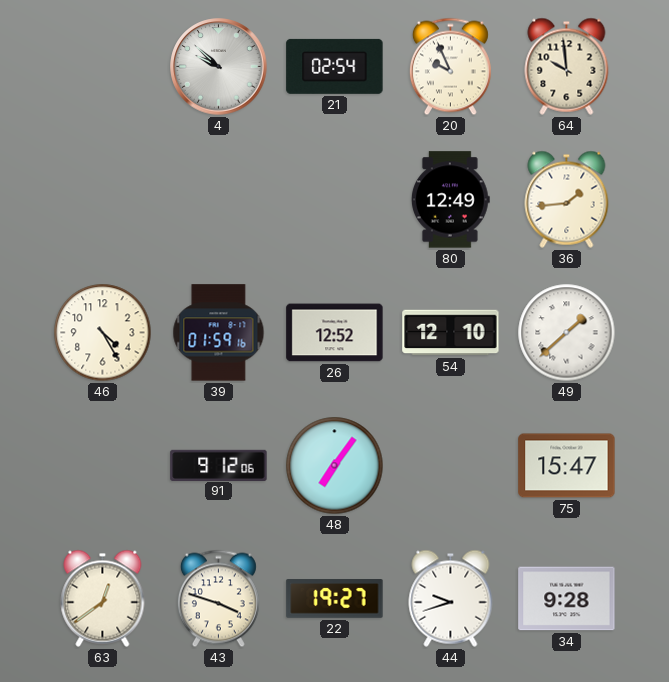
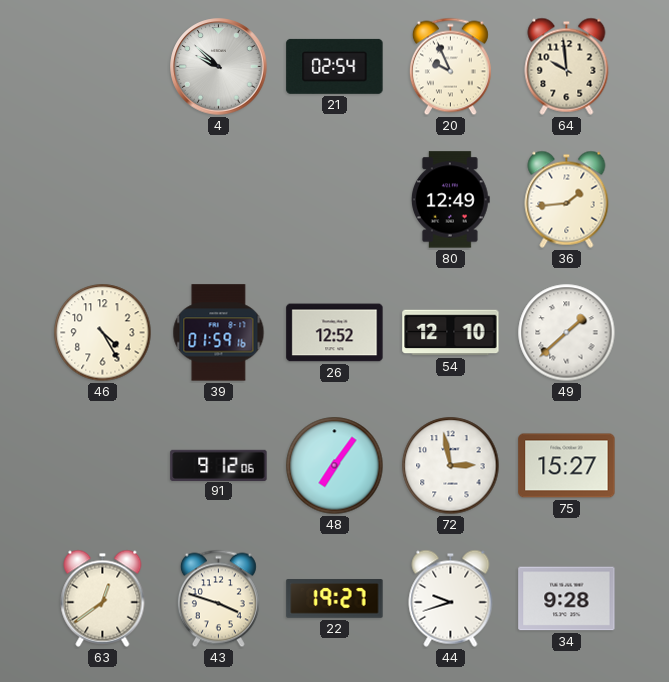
72: none -> 2:58 (451, 466)
75: 15:47 -> 15:27 (567, 466)
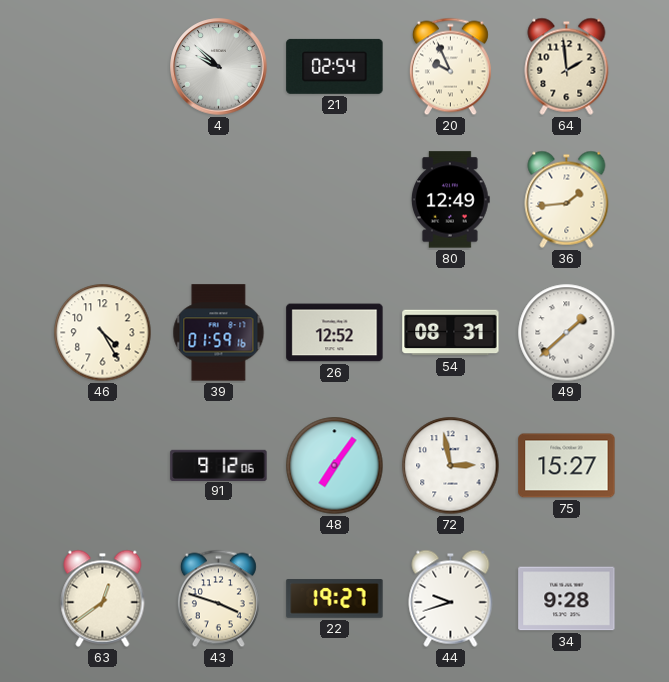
64: 9:59 -> 1:59 (567, 66)
54: 12:10 -> 08:31 (451, 333)
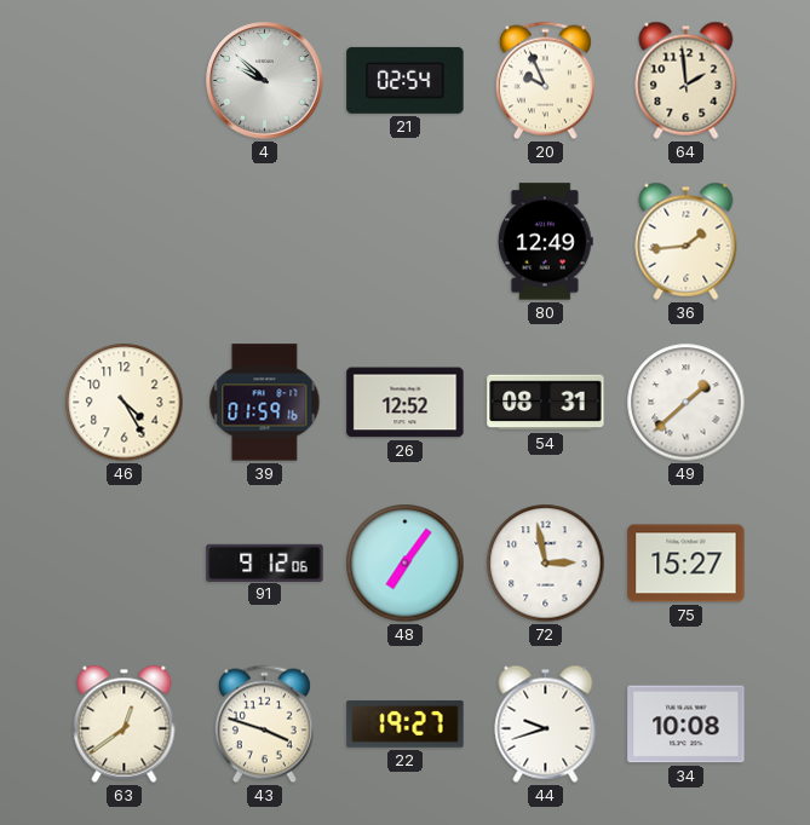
34: 9:28 -> 10:08 (687, 725)
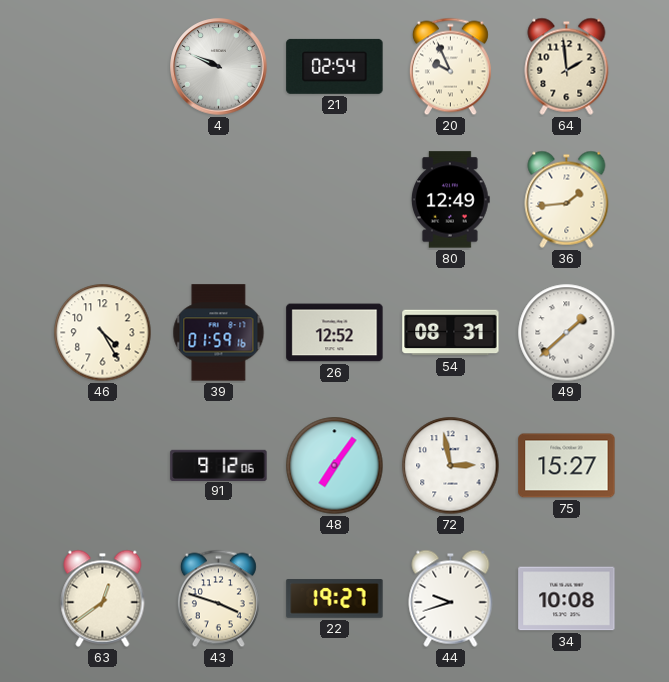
4: 9:52 -> 9:49 (219, 67)
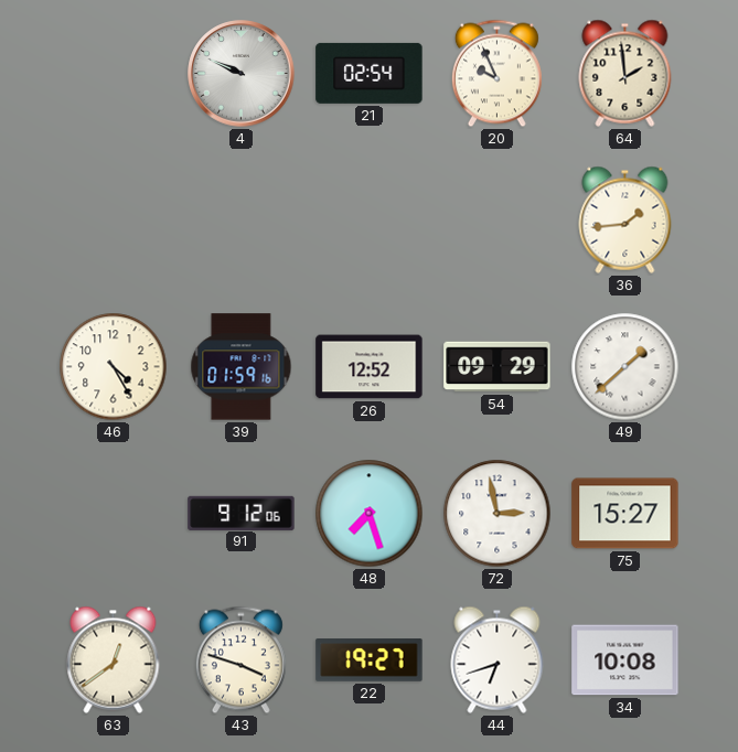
80: 12:49 -> none (450, 200)
54: 08:31 -> 09:29 (498, 367)
48: 7:06 -> 7:27 (370, 514)
44: 9:42 -> 6:42 (498, 659)
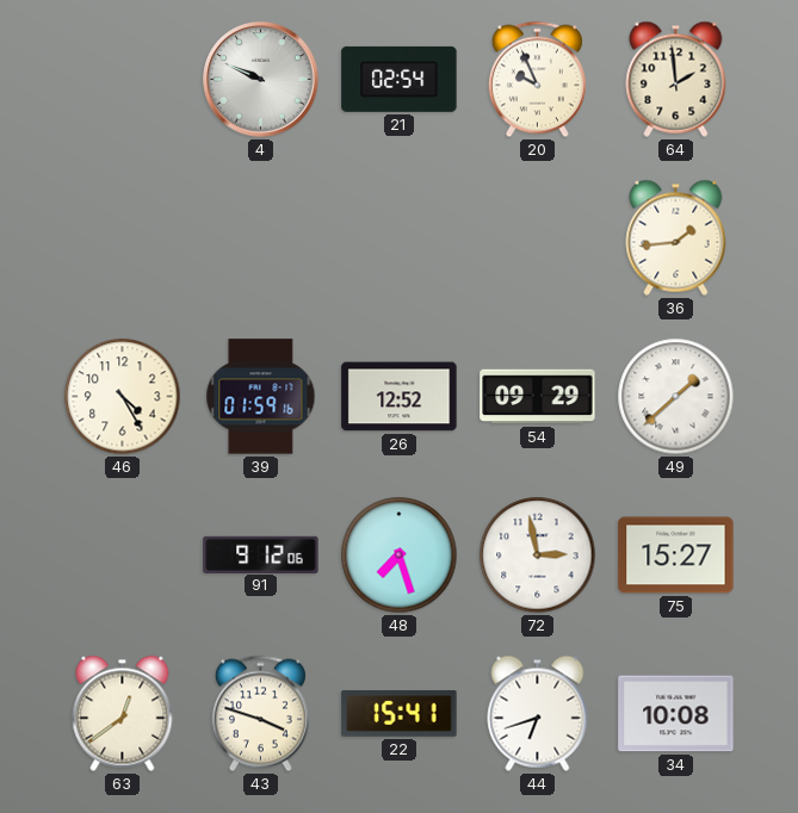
22: 19:27 -> 15:41 (400, 714)
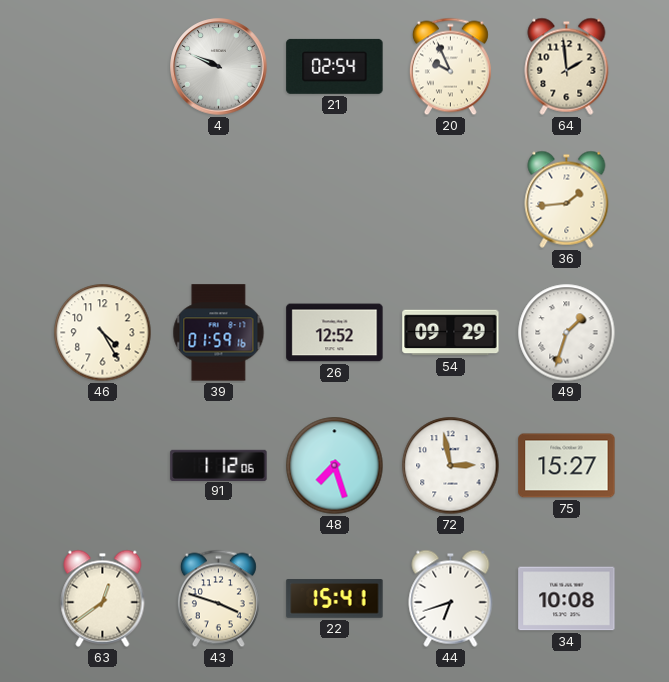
49: 1:38 -> 1:33 (567, 333)
91: 9:12 -> 1:12 (219, 465)
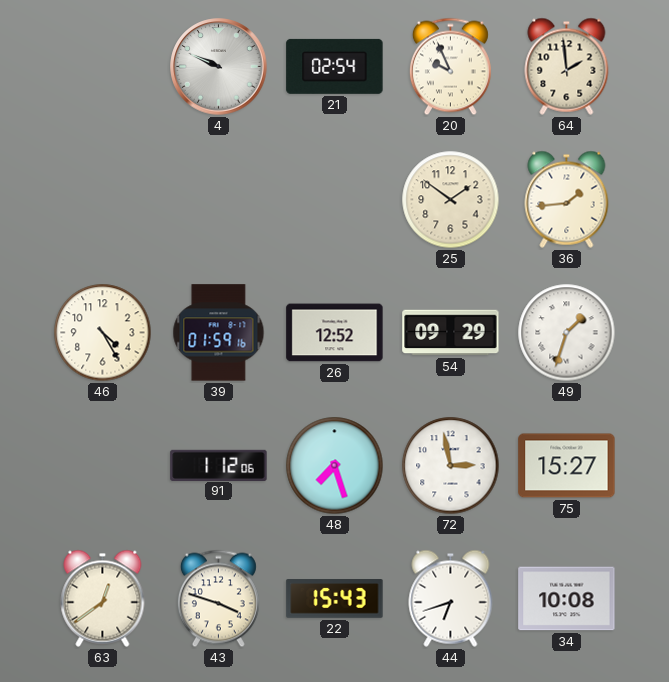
25: none -> 1:51 (451, 200)
22: 15:41 -> 15:43 (335, 599)
